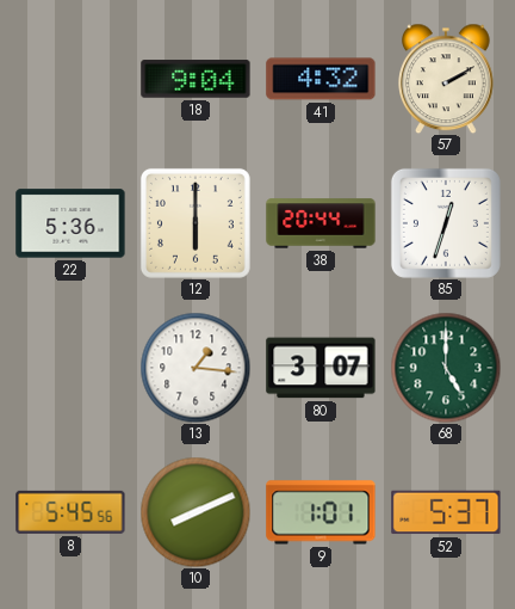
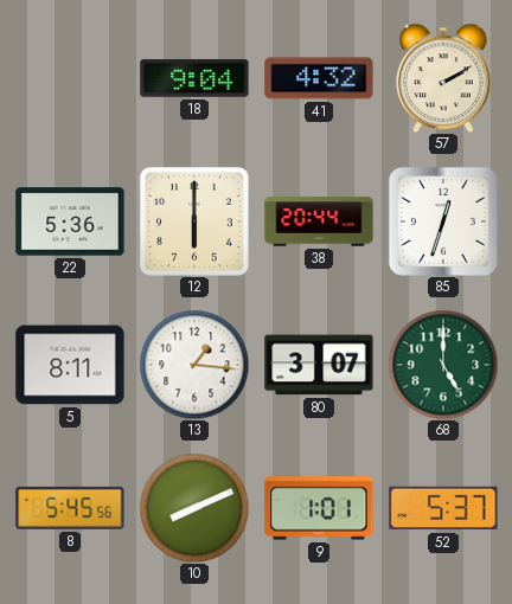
5: none -> 8:11 (70, 365)
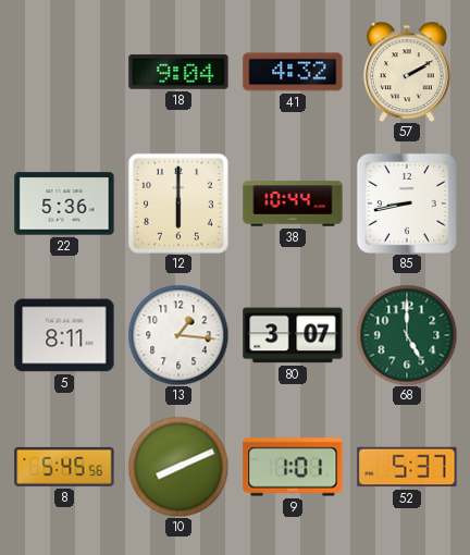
38: 20:44 -> 10:44 (293, 203)
85: 12:33 -> 8:43 (407, 203)
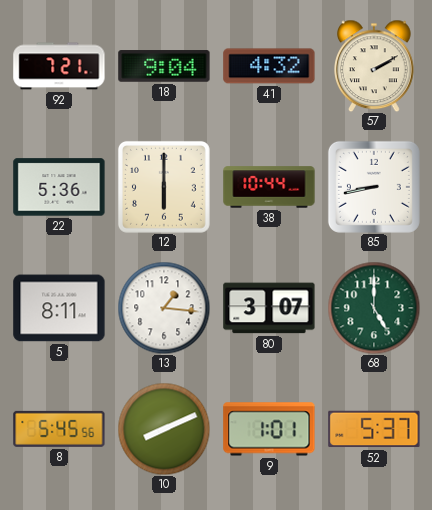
92: none -> 7:21 (59, 66)
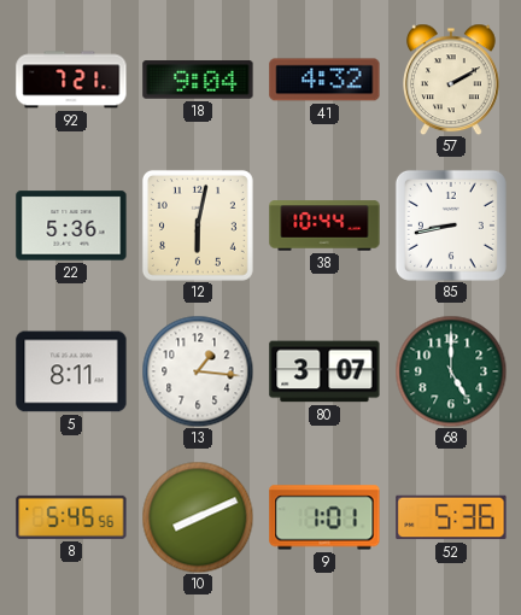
12: 6:00 -> 6:02 (198, 225)
52: 5:37 -> 5:36 (451, 517)
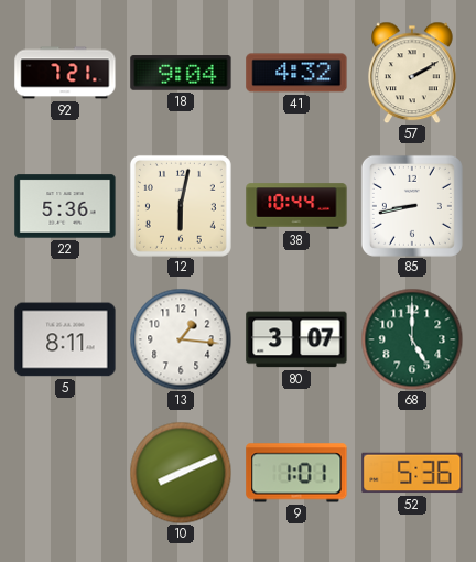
8: 5:45 -> none (71, 517)
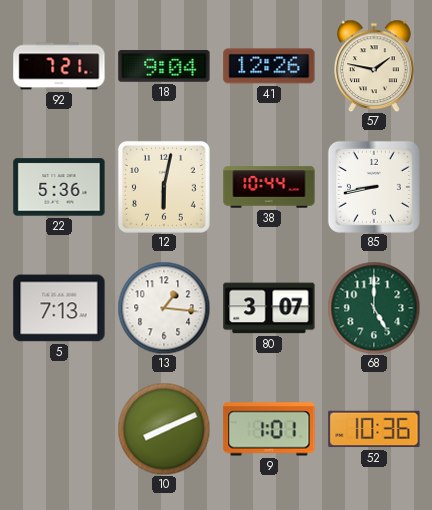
41: 4:32 -> 12:26 (269, 66)
57: 2:10 -> 1:47 (375, 66)
5: 8:11 -> 7:13 (59, 308)
52: 5:36 -> 10:36 (374, 429)
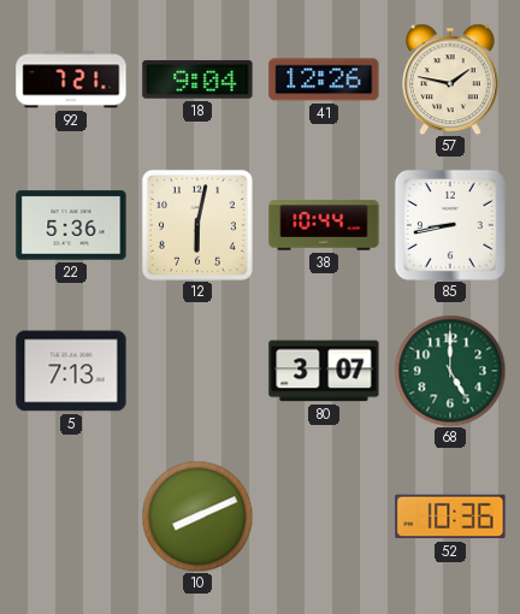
13: 1:16 -> none (164, 308)
9: 1:01 -> none (269, 429)
